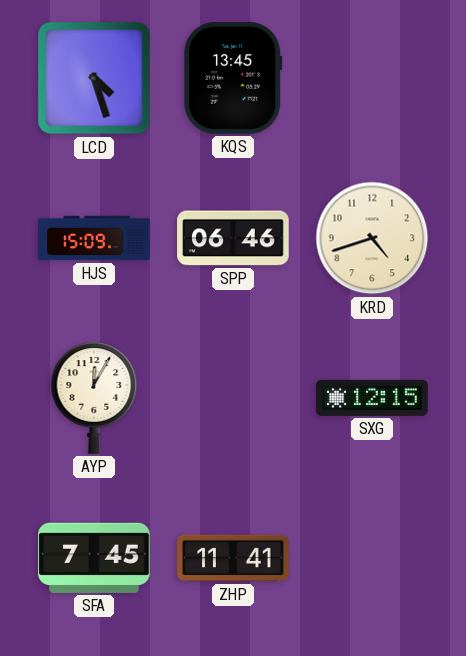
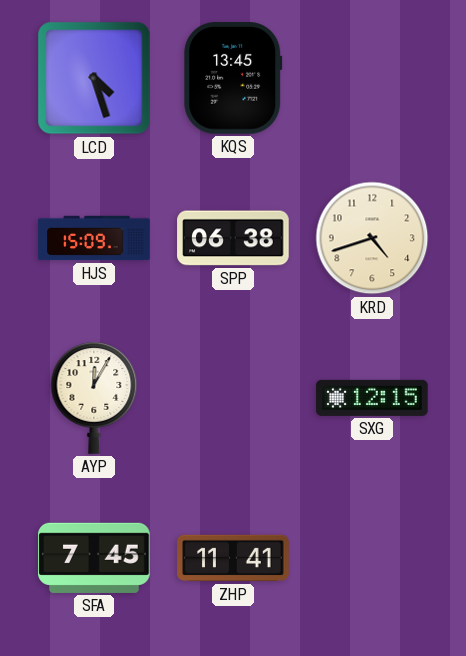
SPP: 06:46 -> 06:38 (233, 238)
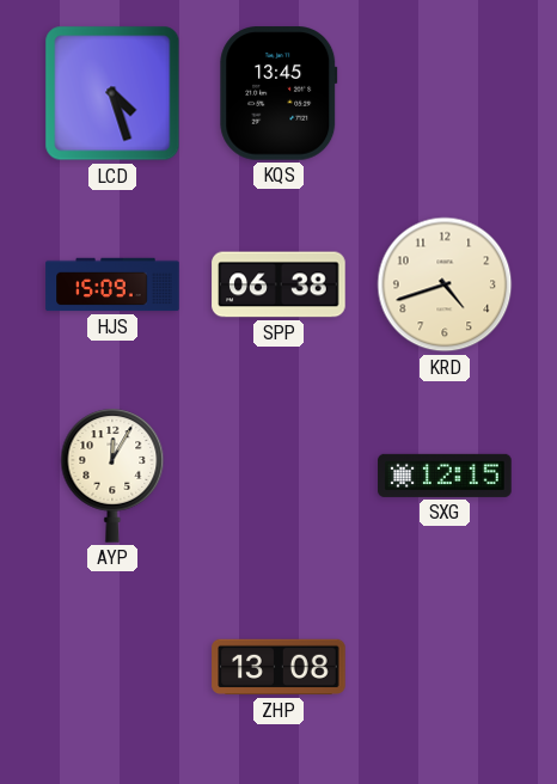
SFA: 7:45 -> none (94, 558)
ZHP: 11:41 -> 13:08 (278, 667)
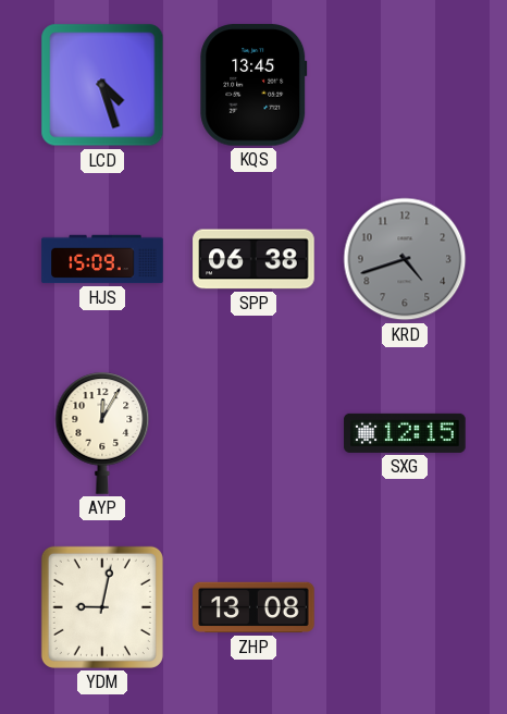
KRD dial: cream -> grey (405, 259)
YDM: none -> 9:02 (102, 607)
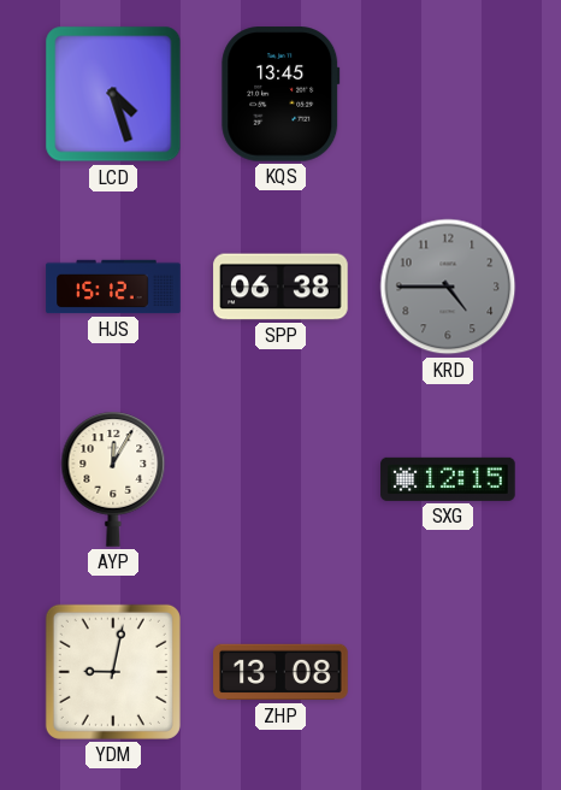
HJS: 15:09 -> 15:12 (113, 287)
KRD: 4:42 -> 4:45 (448, 287)
